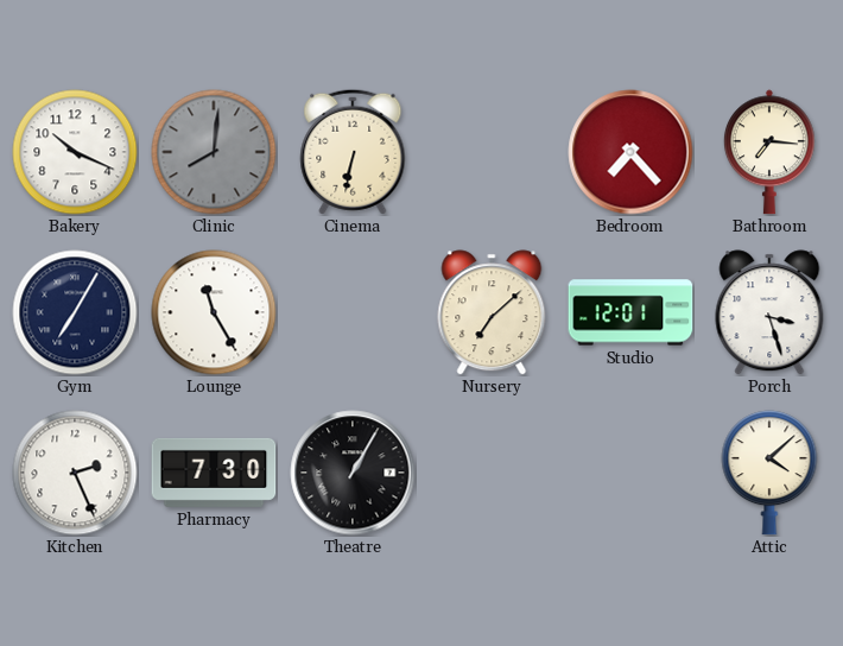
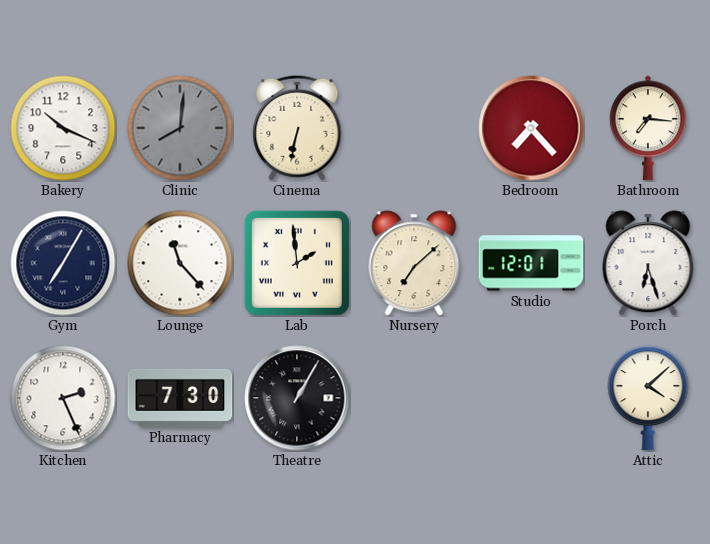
Lounge: 11:25 -> 11:23 (180, 263)
Lab: none -> 1:59 (297, 263)
Porch: 3:27 -> 6:27 (648, 263)
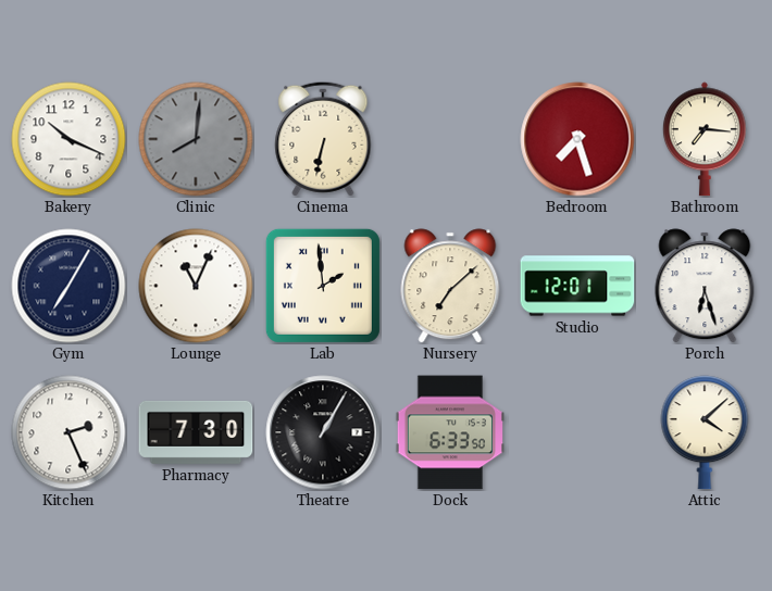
Bedroom: 7:23 -> 7:27 (577, 139)
Lounge: 11:23 -> 11:04 (196, 286)
Dock: none -> 6:33 (450, 432)
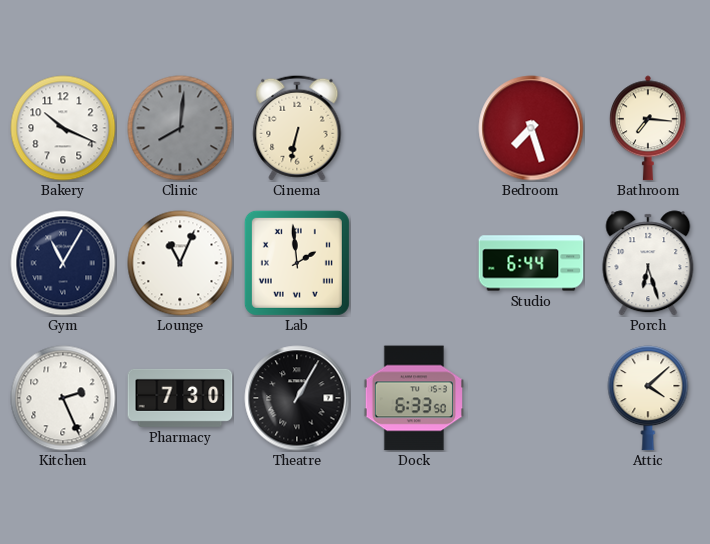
Gym: 7:05 -> 11:05 (63, 263)
Nursery: 7:08 -> none (450, 286)
Studio: 12:01 -> 6:44 (531, 263)
